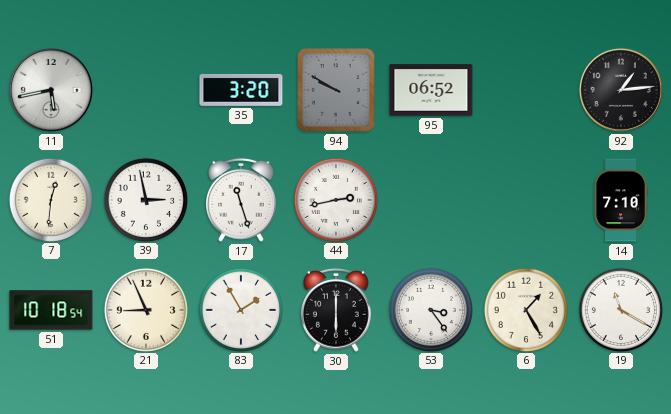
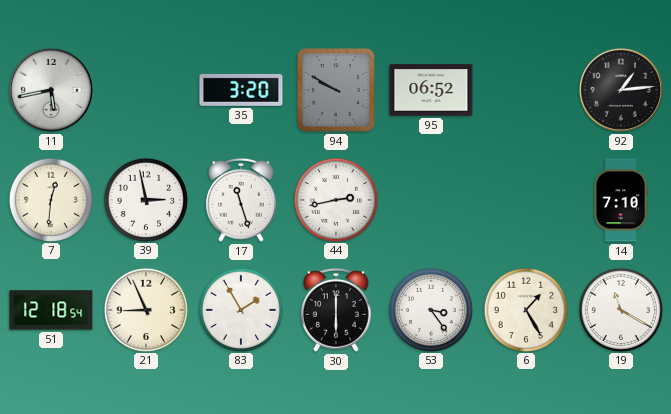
51: 10:18 -> 12:18 (51, 310)
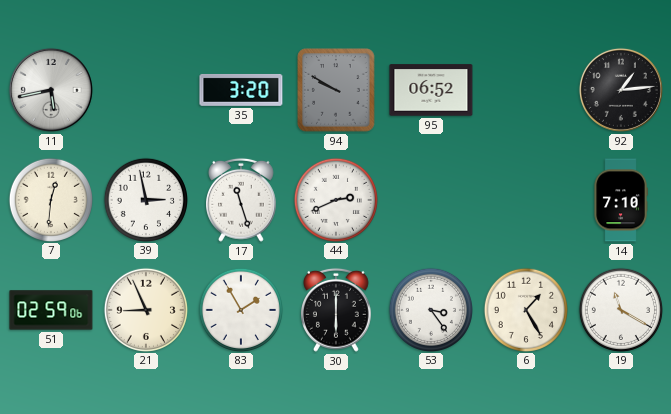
44: 2:43 -> 2:41 (335, 199)
51: 12:18 -> 02:59 (51, 310)
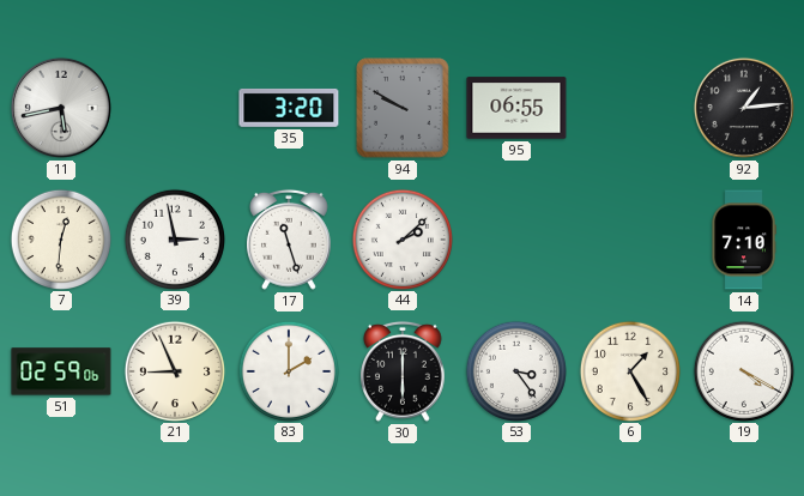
95: 06:52 -> 06:55 (516, 108)
44: 2:41 -> 2:08 (401, 238)
83: 1:55 -> 2:00 (288, 370)
19: 11:20 -> 4:20 (743, 370)
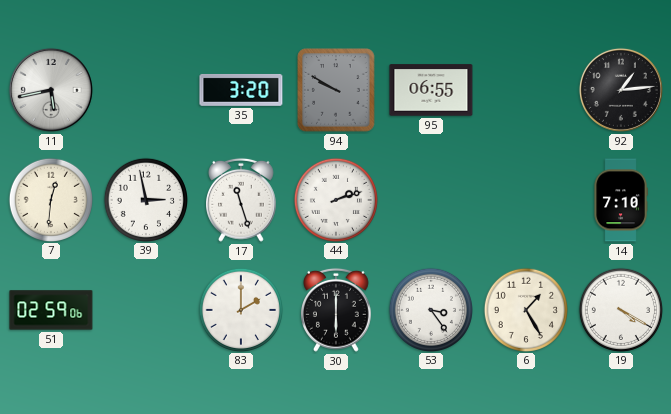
44: 2:08 -> 2:12 (335, 199)
21: 8:56 -> none (174, 370)
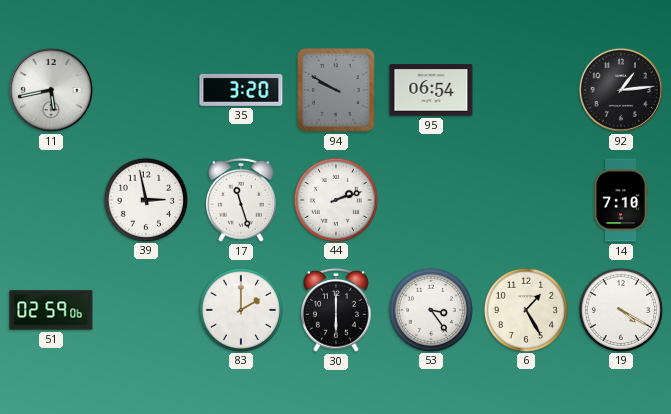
95: 06:55 -> 06:54 (431, 90)
7: 12:31 -> none (50, 199)
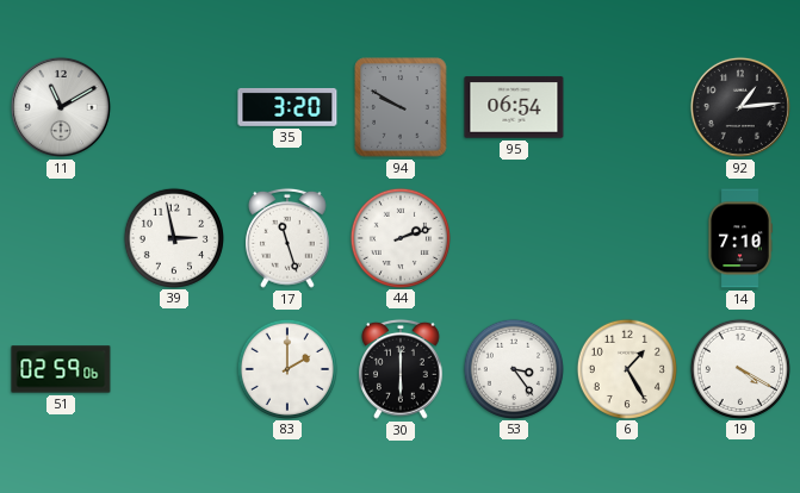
11: 5:43 -> 11:10 (61, 107)
